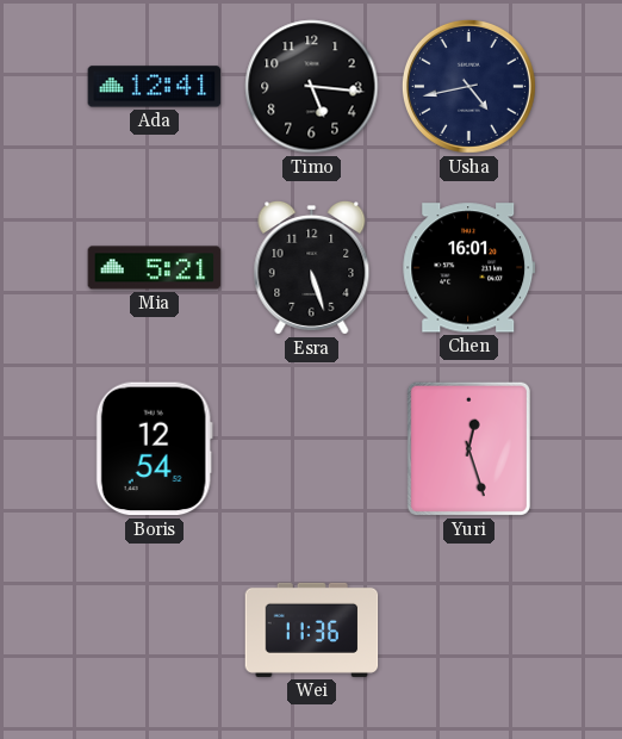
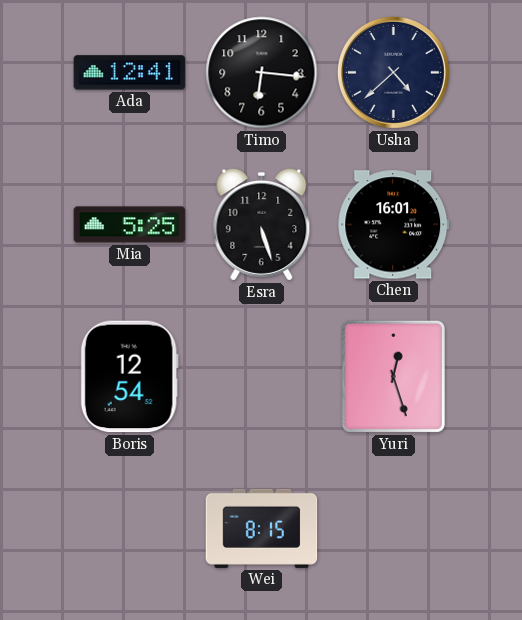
Timo: 5:16 -> 6:16 (262, 73)
Usha: 4:43 -> 4:38 (393, 72)
Mia: 5:21 -> 5:25 (130, 225)
Wei: 11:36 -> 8:15 (262, 528)
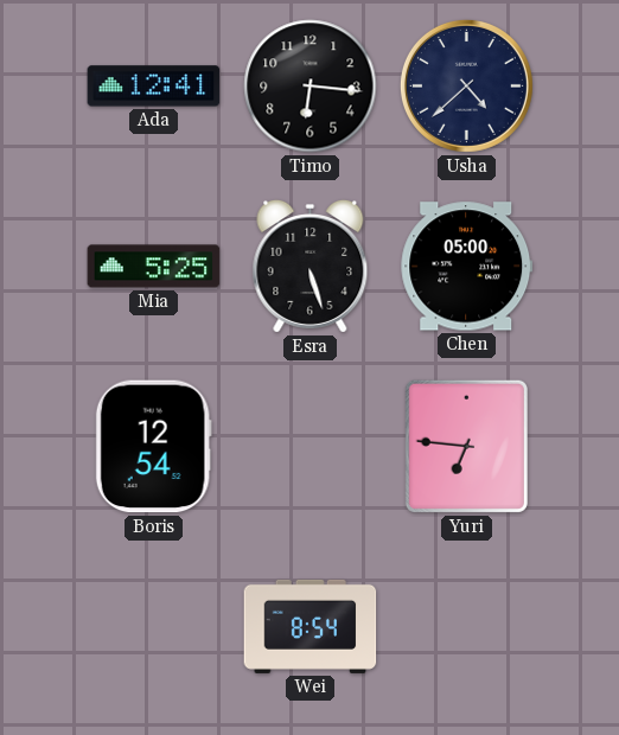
Chen: 16:01 -> 05:00 (467, 267)
Yuri: 12:27 -> 6:46 (466, 446)
Wei: 8:15 -> 8:54 (311, 626)
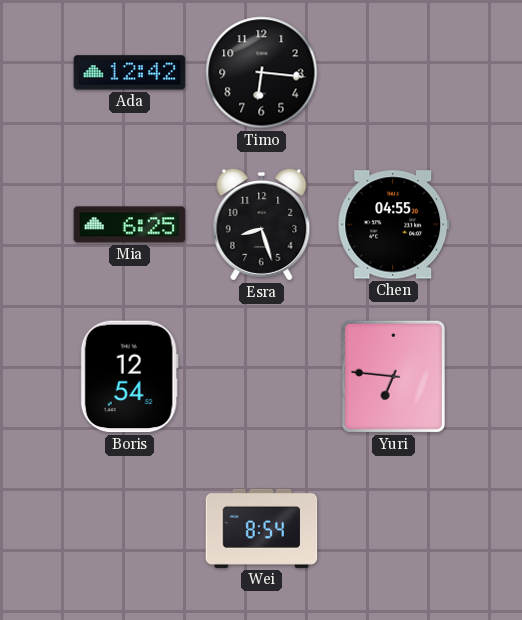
Ada: 12:41 -> 12:42 (130, 73)
Usha: 4:38 -> none (466, 85)
Mia: 5:25 -> 6:25 (130, 225)
Esra: 5:27 -> 8:27 (262, 224)
Chen: 05:00 -> 04:55 (394, 225)
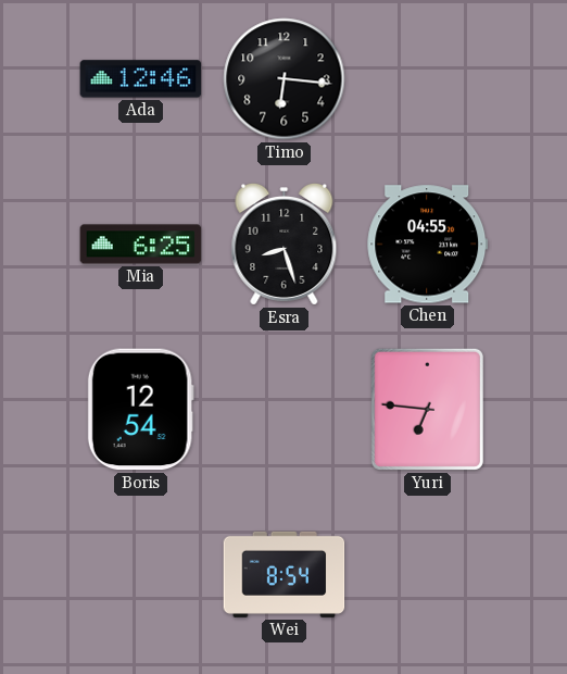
Ada: 12:42 -> 12:46 (141, 79)
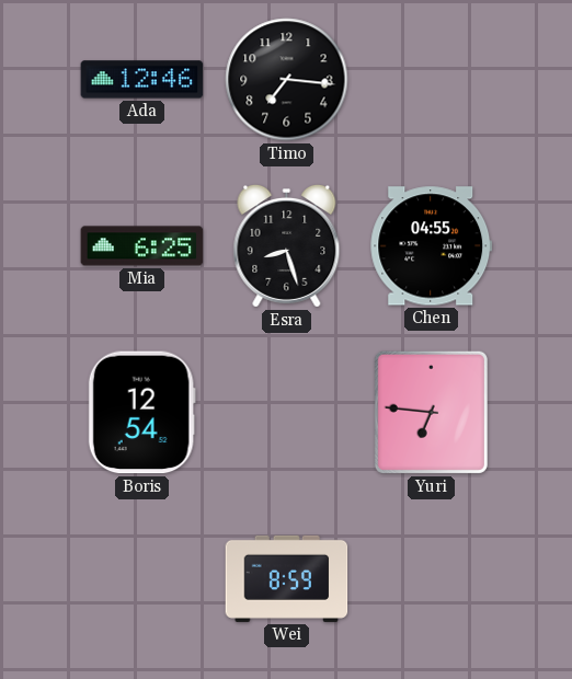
Timo: 6:16 -> 7:16 (287, 80)
Wei: 8:54 -> 8:59 (287, 578)
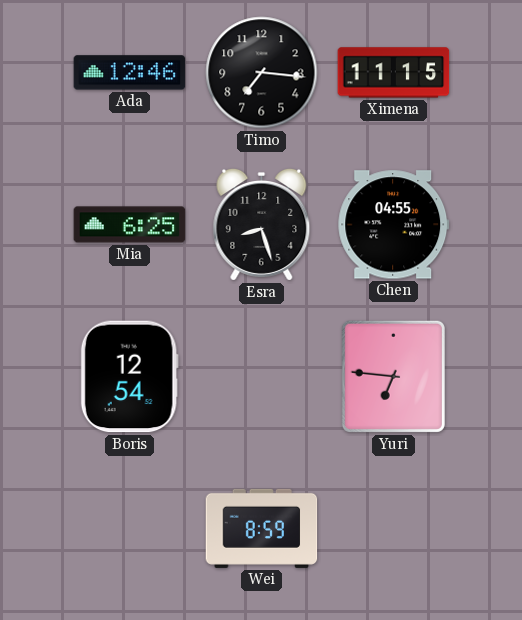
Ximena: none -> 11:15 (394, 73)
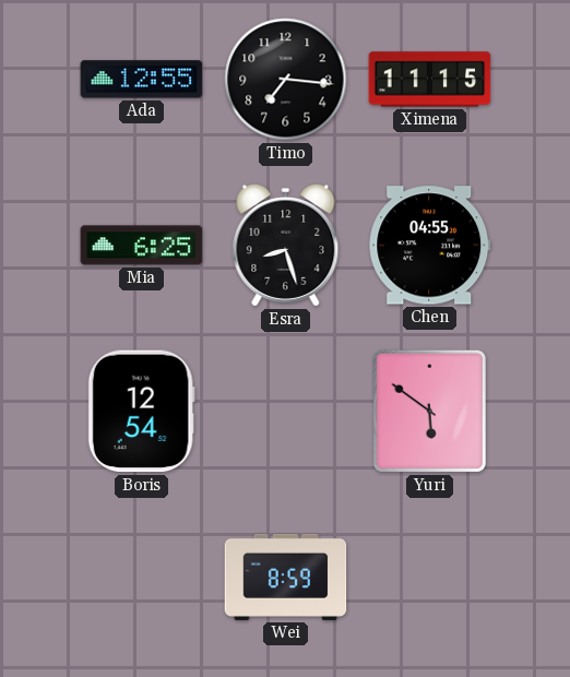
Ada: 12:46 -> 12:55 (142, 80)
Yuri: 6:46 -> 5:51 (429, 411)
